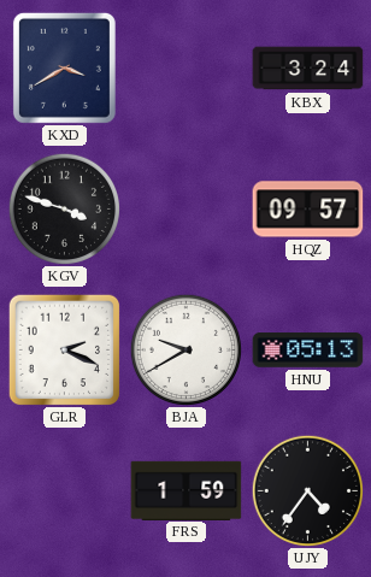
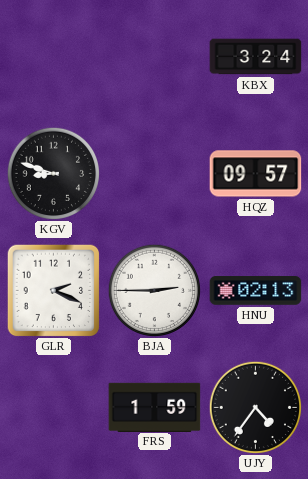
KXD: 3:40 -> none (64, 67)
KGV: 3:48 -> 8:48 (53, 173)
BJA: 9:40 -> 2:45 (154, 290)
HNU: 05:13 -> 02:13 (256, 291)
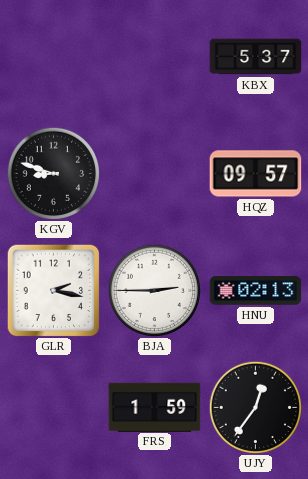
KBX: 3:24 -> 5:37 (256, 57)
GLR: 2:19 -> 2:17 (53, 290)
UJY: 4:36 -> 12:36 (255, 407)
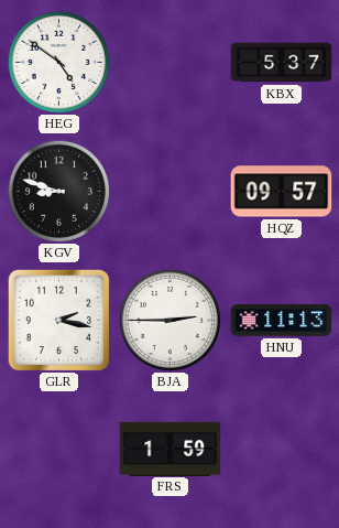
HEG: none -> 4:51 (58, 62)
HNU: 02:13 -> 11:13 (282, 321)
UJY: 12:36 -> none (255, 407)
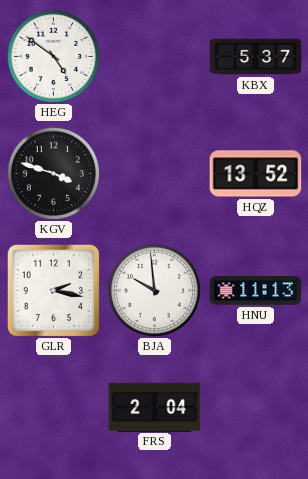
KGV: 8:48 -> 3:48 (53, 173)
HQZ: 09:57 -> 13:52 (256, 174)
BJA: 2:45 -> 9:59 (154, 290)
FRS: 1:59 -> 2:04 (155, 407)
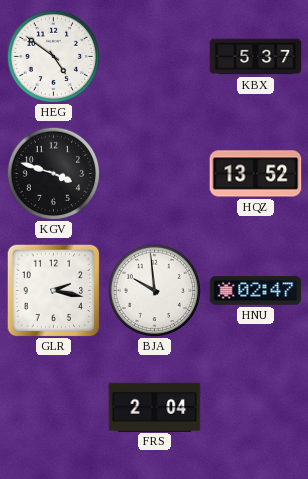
HNU: 11:13 -> 02:47 (256, 291)
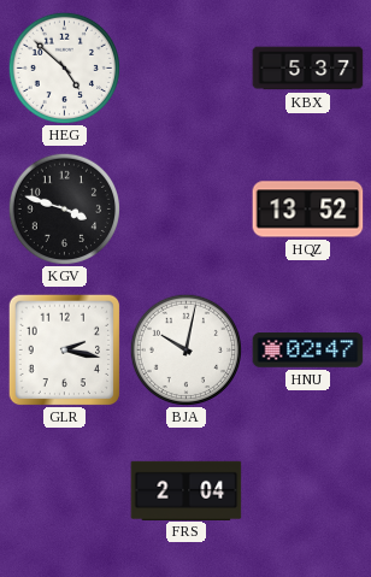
HEG: 4:51 -> 4:52 (64, 67)
BJA: 9:59 -> 10:02 (185, 349)
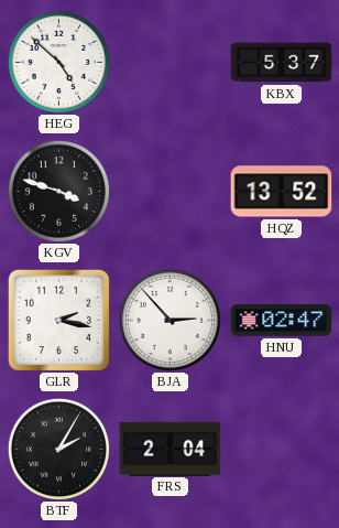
BJA: 10:02 -> 2:53 (169, 320)
BTF: none -> 2:05 (58, 449)
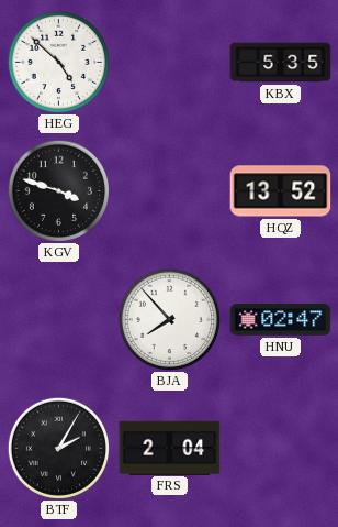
KBX: 5:37 -> 5:35 (281, 63)
GLR: 2:17 -> none (58, 320)
BJA: 2:53 -> 7:53 (169, 319)
